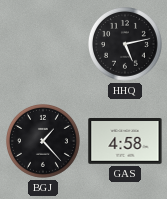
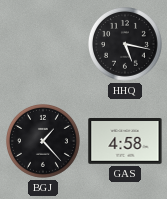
HHQ: 5:13 -> 5:17 (125, 44)
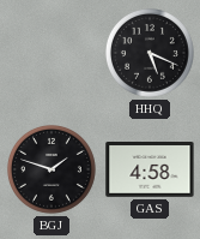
HHQ: 5:17 -> 5:19 (150, 53)
BGJ: 1:23 -> 1:48 (51, 169)
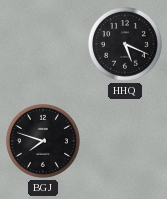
BGJ: 1:48 -> 7:48 (43, 141)
GAS: 4:58 -> none (150, 169)
